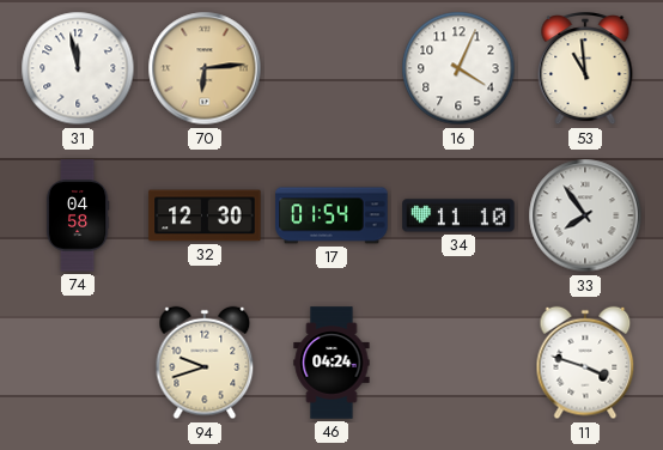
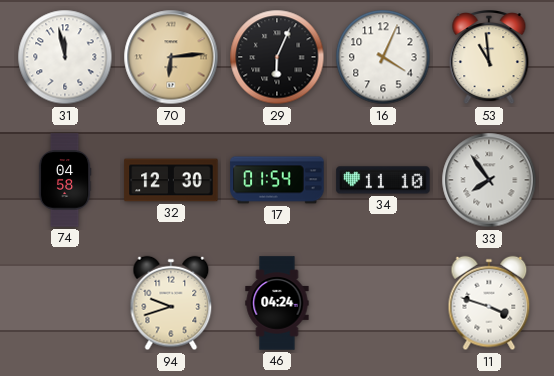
29: none -> 6:04 (277, 57)
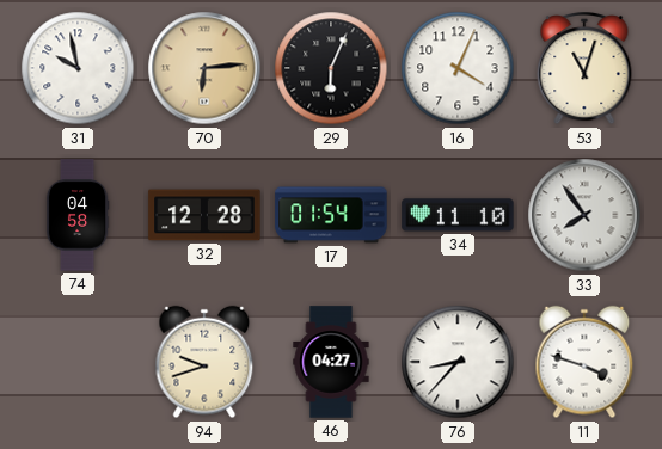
31: 11:58 -> 9:58 (78, 68)
53: 10:59 -> 11:03 (584, 69)
32: 12:30 -> 12:28 (204, 215)
46: 04:24 -> 04:27 (331, 362)
76: none -> 8:37 (458, 362)
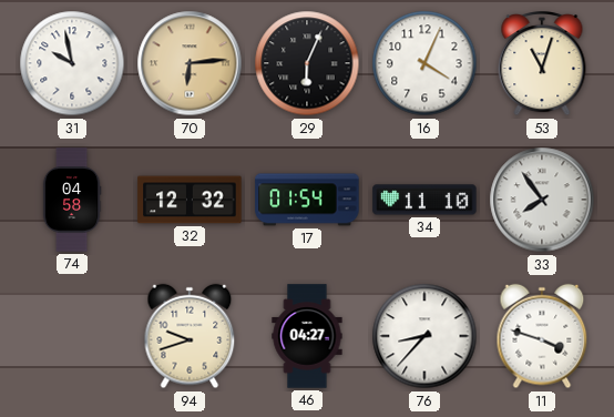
32: 12:28 -> 12:32 (190, 200)
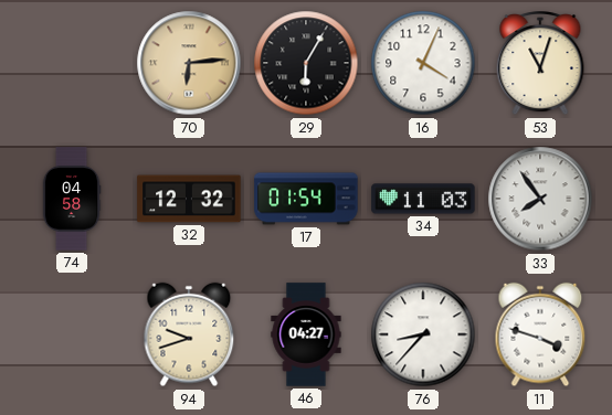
31: 9:58 -> none (72, 63)
29: 6:04 -> 6:05 (306, 63)
34: 11:10 -> 11:03 (423, 199)
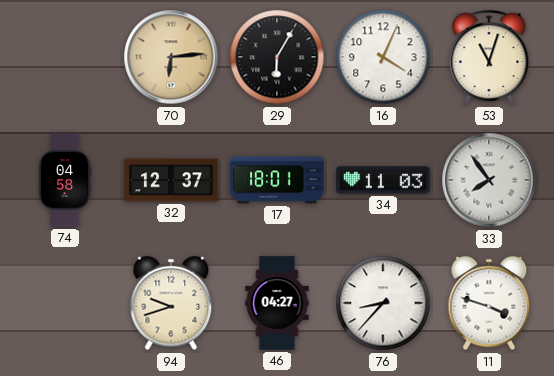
32: 12:32 -> 12:37 (171, 180)
17: 01:54 -> 18:01 (277, 180)
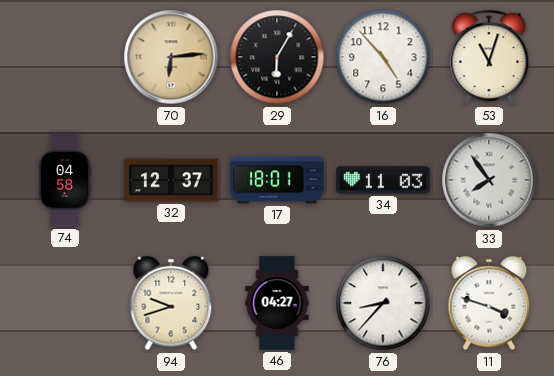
16: 4:04 -> 4:53 (383, 57)
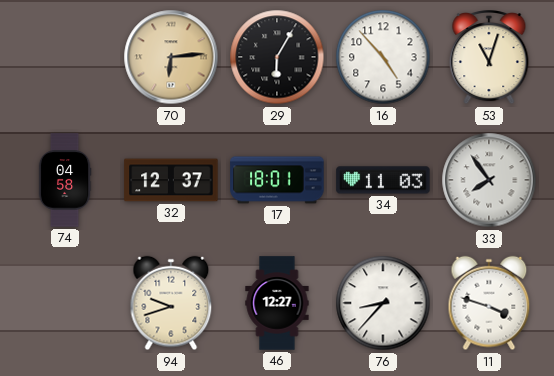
46: 04:27 -> 12:27 (277, 303)
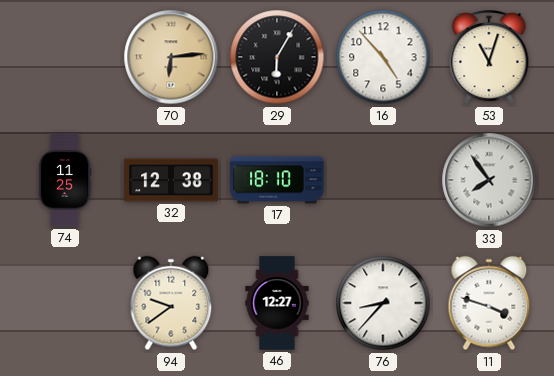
74: 04:58 -> 11:25 (65, 180)
32: 12:37 -> 12:38 (171, 180)
17: 18:01 -> 18:10 (277, 180)
34: 11:03 -> none (383, 180)
94: 9:42 -> 9:39 (171, 303)
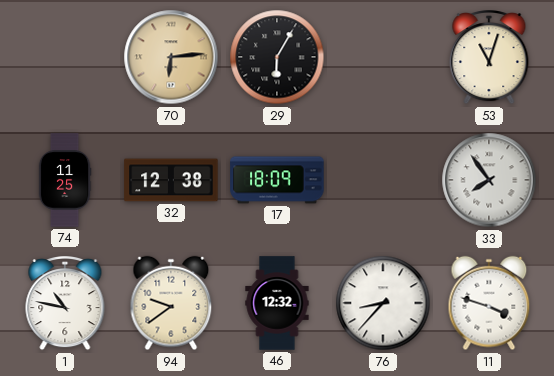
16: 4:53 -> none (383, 57)
17: 18:10 -> 18:09 (277, 180)
1: none -> 10:47 (65, 304)
46: 12:27 -> 12:32 (277, 303)
